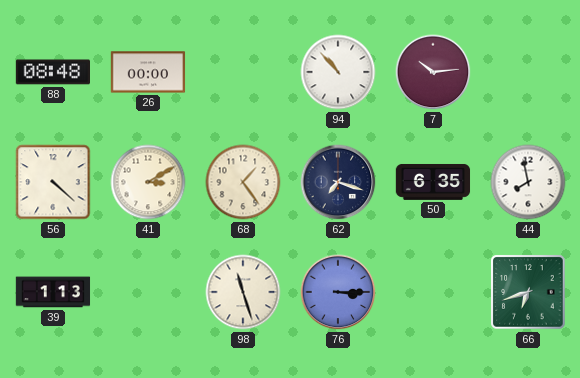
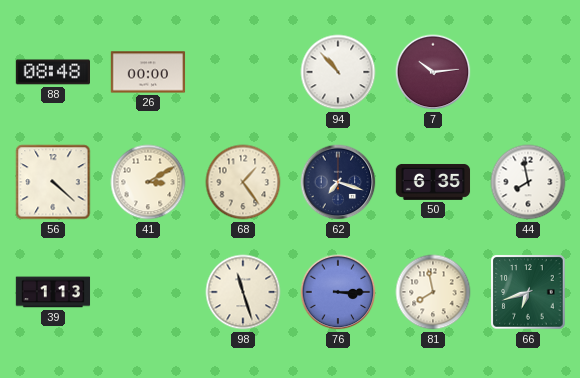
81: none -> 7:58 (433, 292)
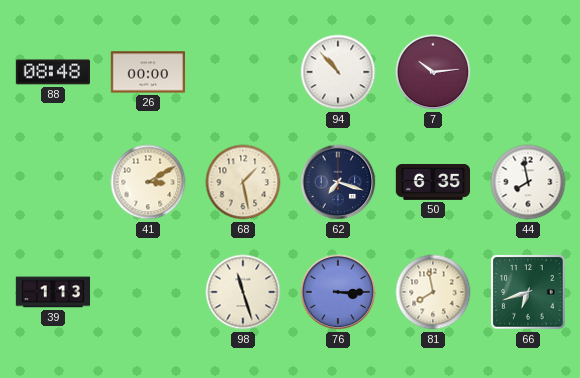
56: 4:22 -> none (53, 182)
68: 1:24 -> 1:28 (243, 182)
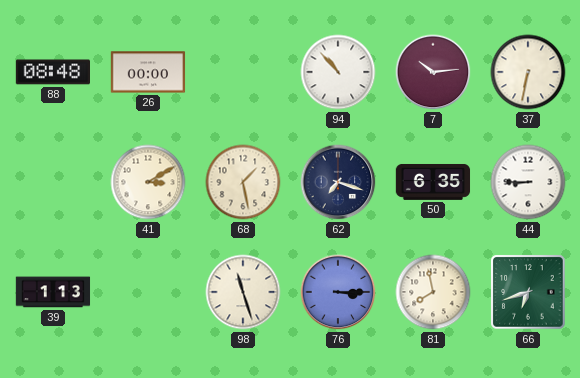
37: none -> 6:32 (528, 72)
44: 7:58 -> 8:45 (528, 182)
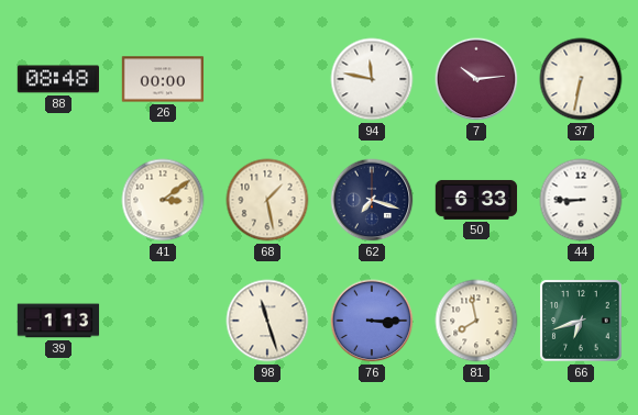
94: 10:53 -> 11:47 (372, 79)
41: 3:10 -> 3:09 (163, 200)
50: 6:35 -> 6:33 (476, 200)
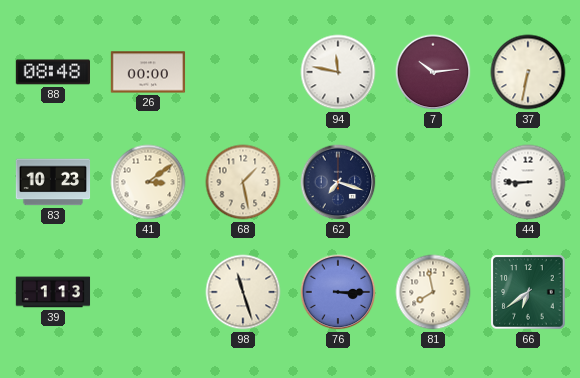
83: none -> 10:23 (53, 182)
50: 6:33 -> none (476, 200)
66: 6:42 -> 6:39 (528, 292)
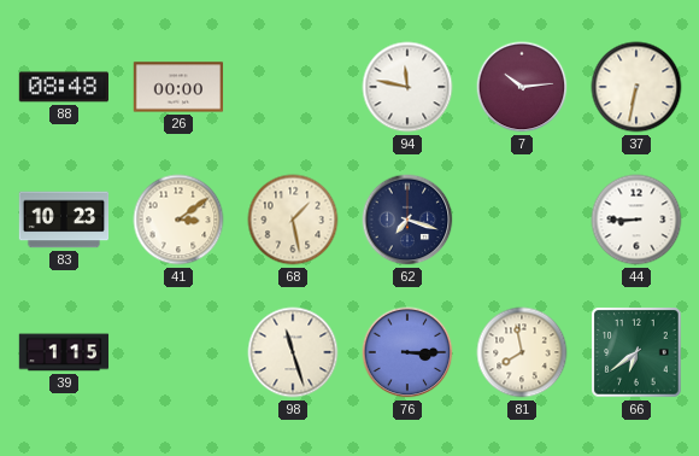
39: 1:13 -> 1:15 (64, 352)
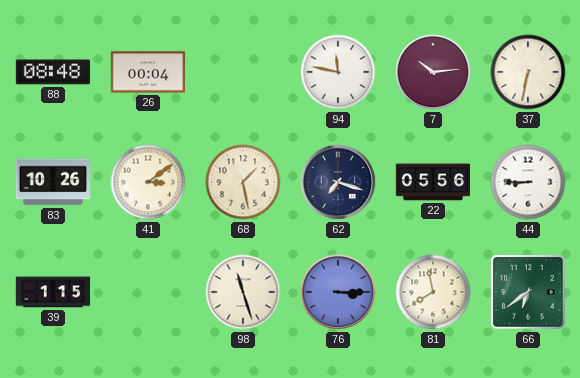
26: 00:00 -> 00:04 (148, 72)
83: 10:23 -> 10:26 (53, 182)
22: none -> 05:56 (433, 182)
